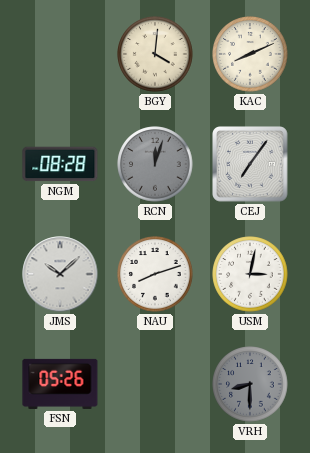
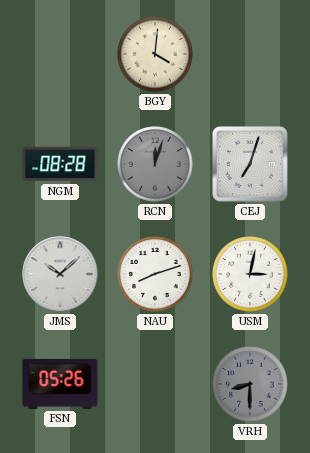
KAC: 8:11 -> none (250, 54)
CEJ: 7:06 -> 7:03 (250, 164)
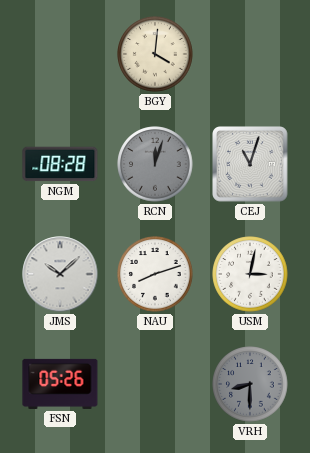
CEJ: 7:03 -> 11:03 (250, 164)
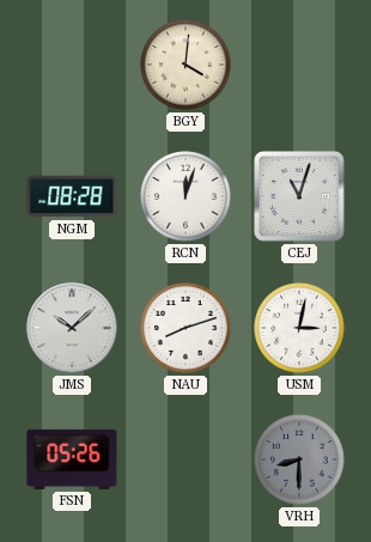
RCN dial: grey -> white (185, 196)
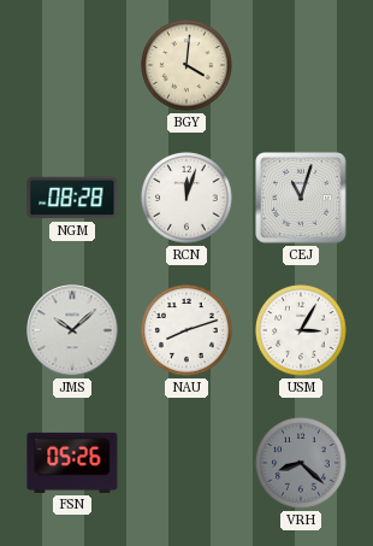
USM: 3:02 -> 3:05 (301, 330)
VRH: 8:30 -> 8:22 (301, 463)
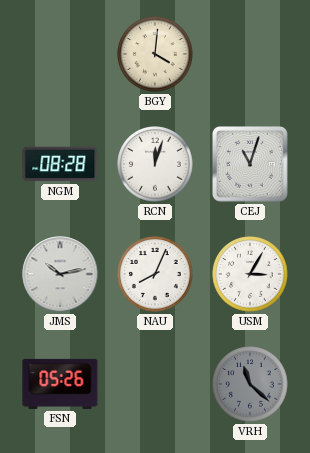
JMS: 10:08 -> 10:13 (60, 274)
NAU: 8:12 -> 8:04 (155, 274)
VRH: 8:22 -> 11:22 (250, 384)
